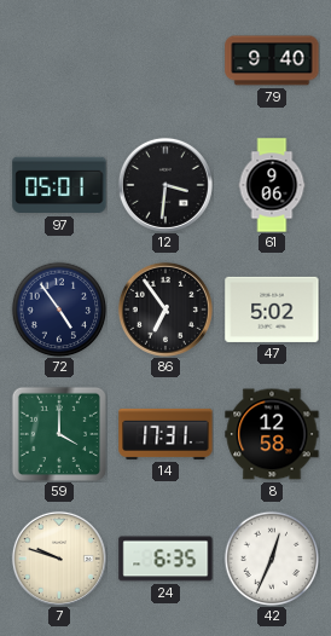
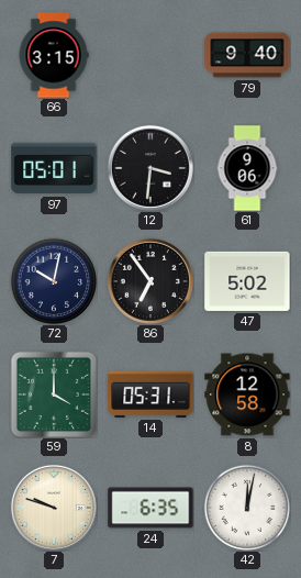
66: none -> 3:15 (54, 55)
72: 4:54 -> 10:02 (54, 281)
14: 17:31 -> 05:31 (150, 394)
42: 12:34 -> 12:02 (247, 508)
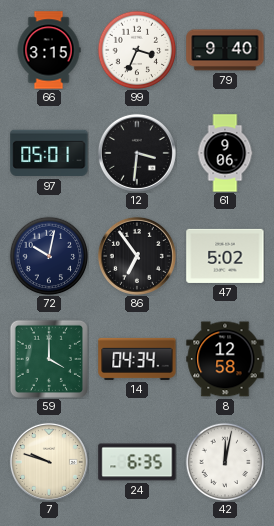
99: none -> 3:34 (137, 50)
14: 05:31 -> 04:34 (137, 359)
